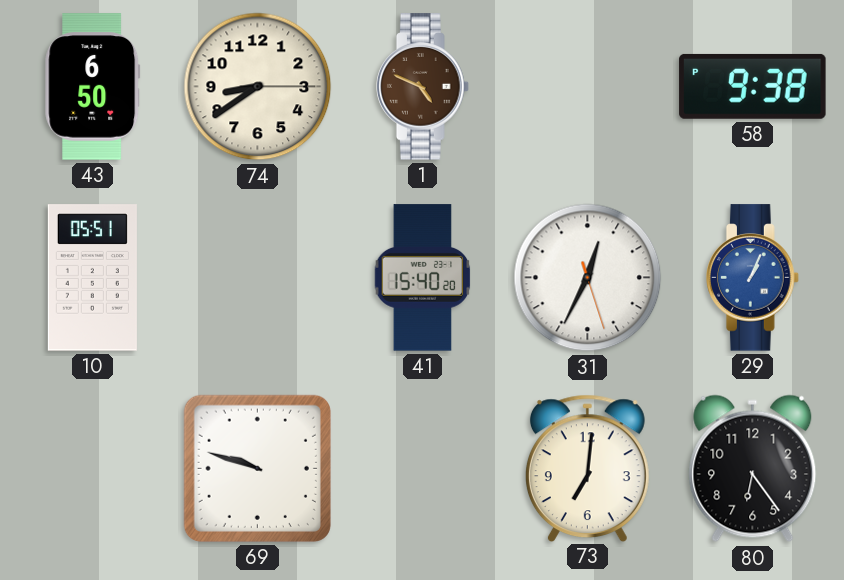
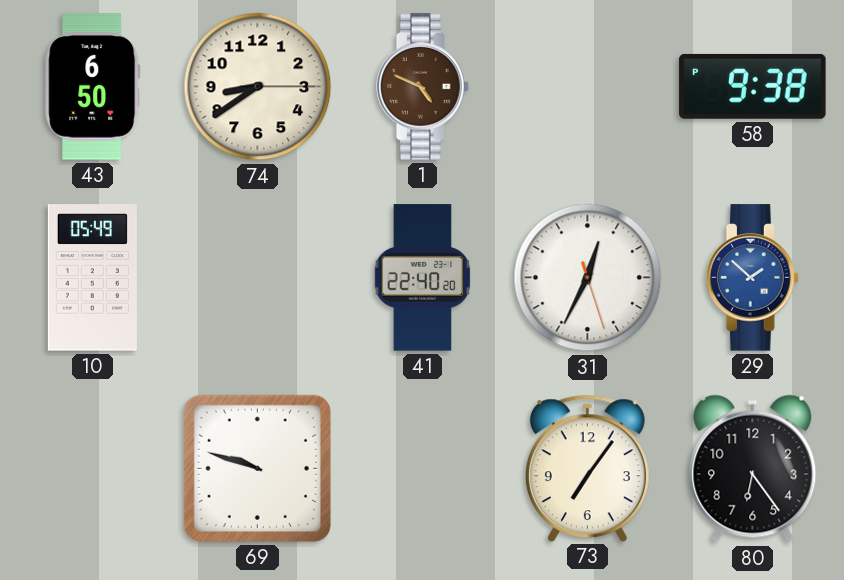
10: 05:51 -> 05:49 (92, 278)
41: 15:40 -> 22:40 (423, 278)
29: 1:04 -> 1:52 (753, 278)
73: 7:01 -> 7:06 (587, 468)
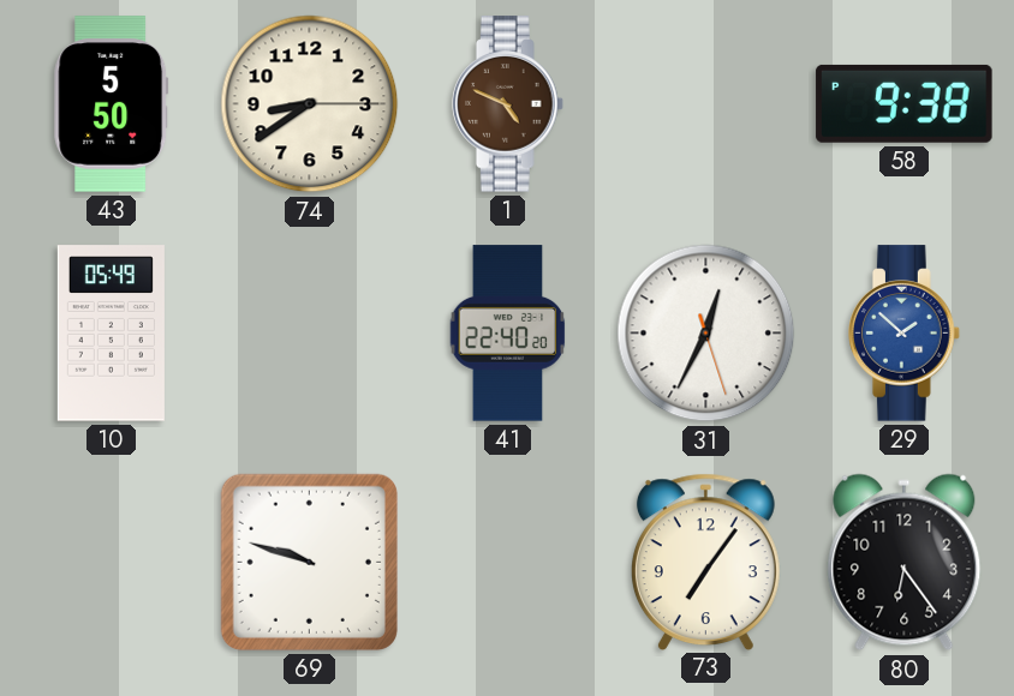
43: 6:50 -> 5:50 (112, 104)
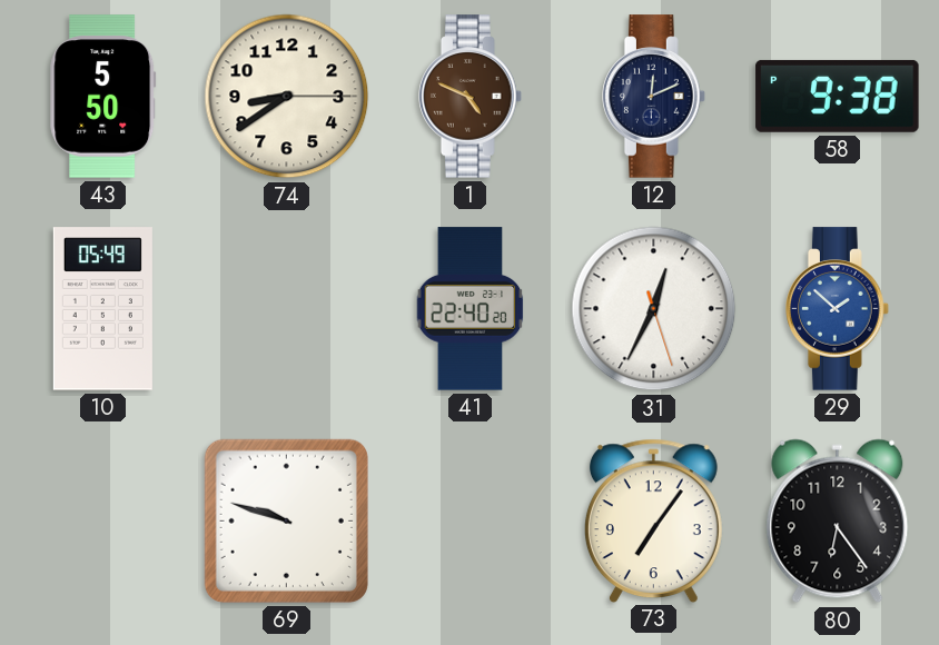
12: none -> 12:11 (654, 97)
